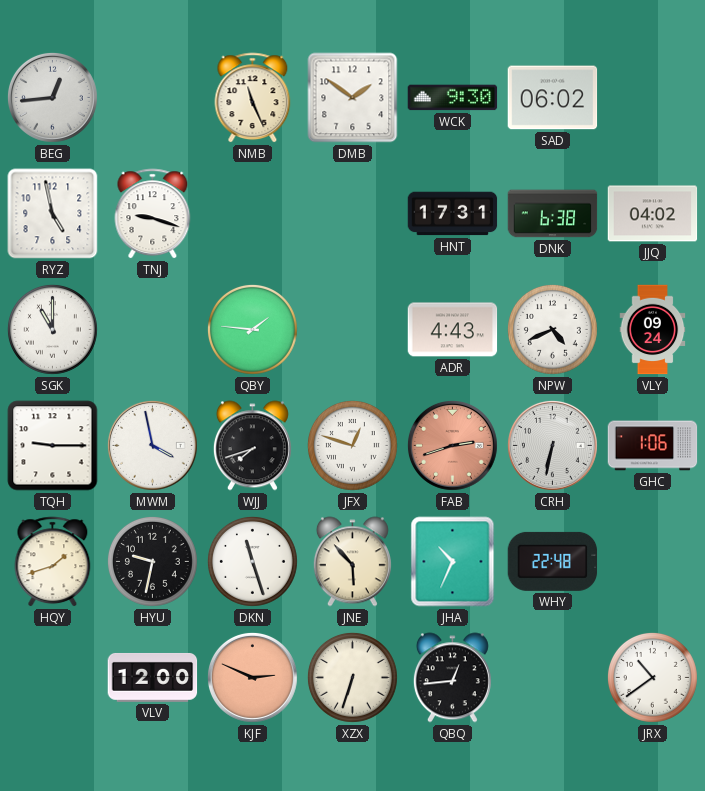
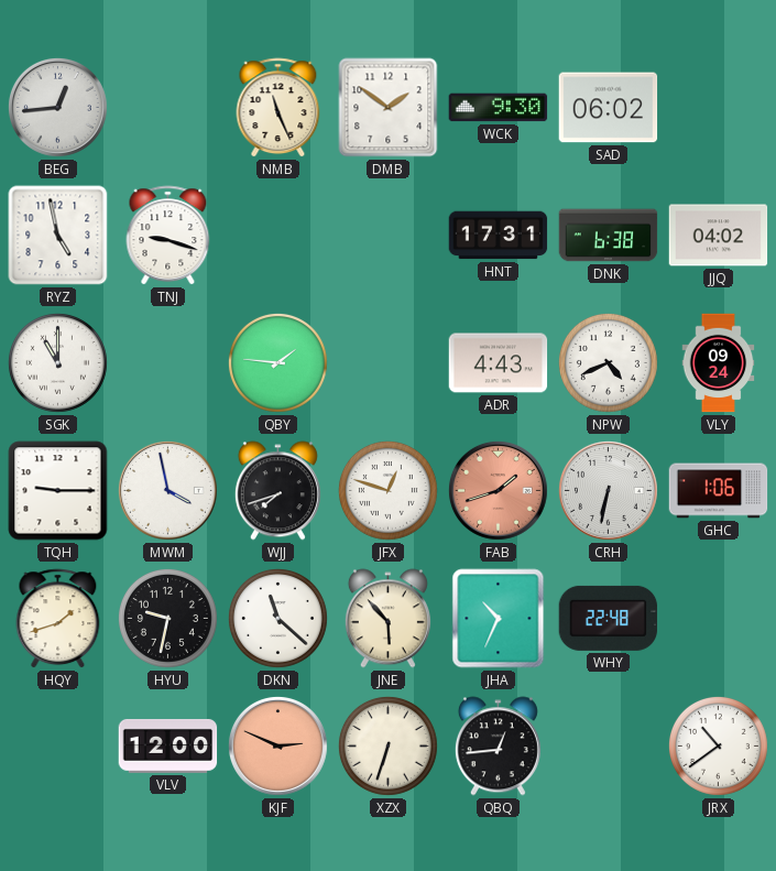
FAB: 2:42 -> 1:42 (498, 490)
DKN: 11:27 -> 11:22 (277, 618)
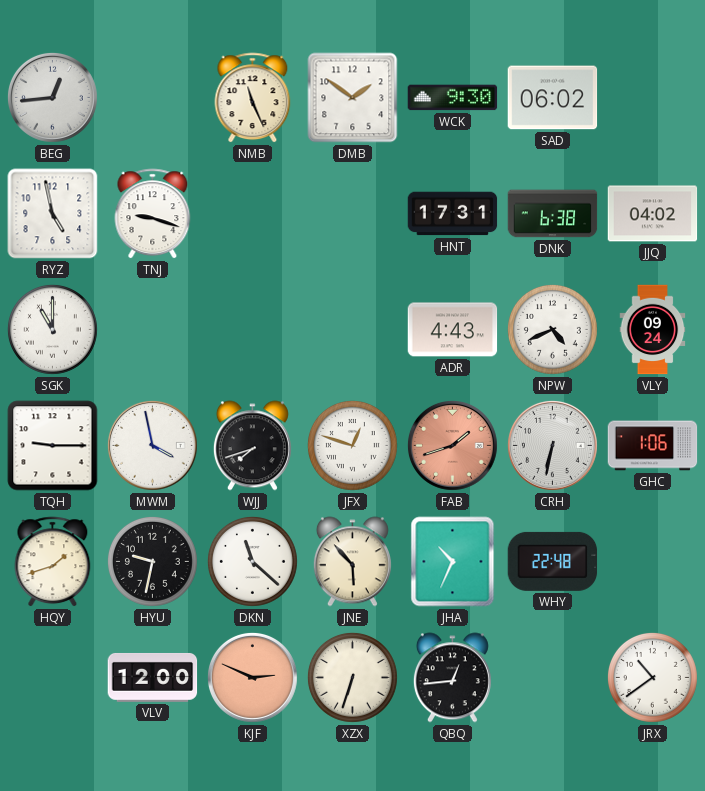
QBY: 1:46 -> none (277, 362)
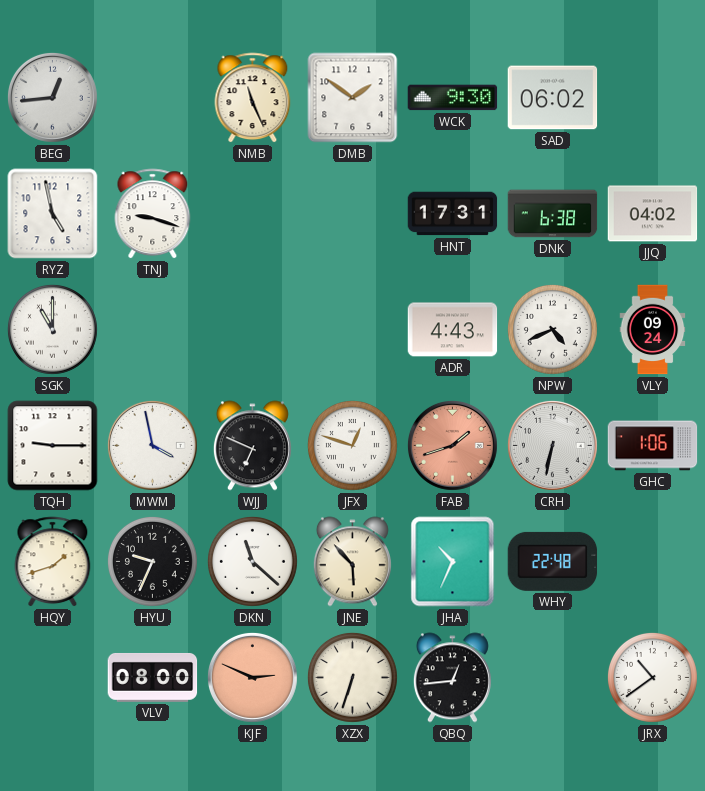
WJJ: 7:42 -> 6:49 (252, 446)
HYU: 9:32 -> 9:34 (152, 561)
VLV: 12:00 -> 08:00 (153, 677)
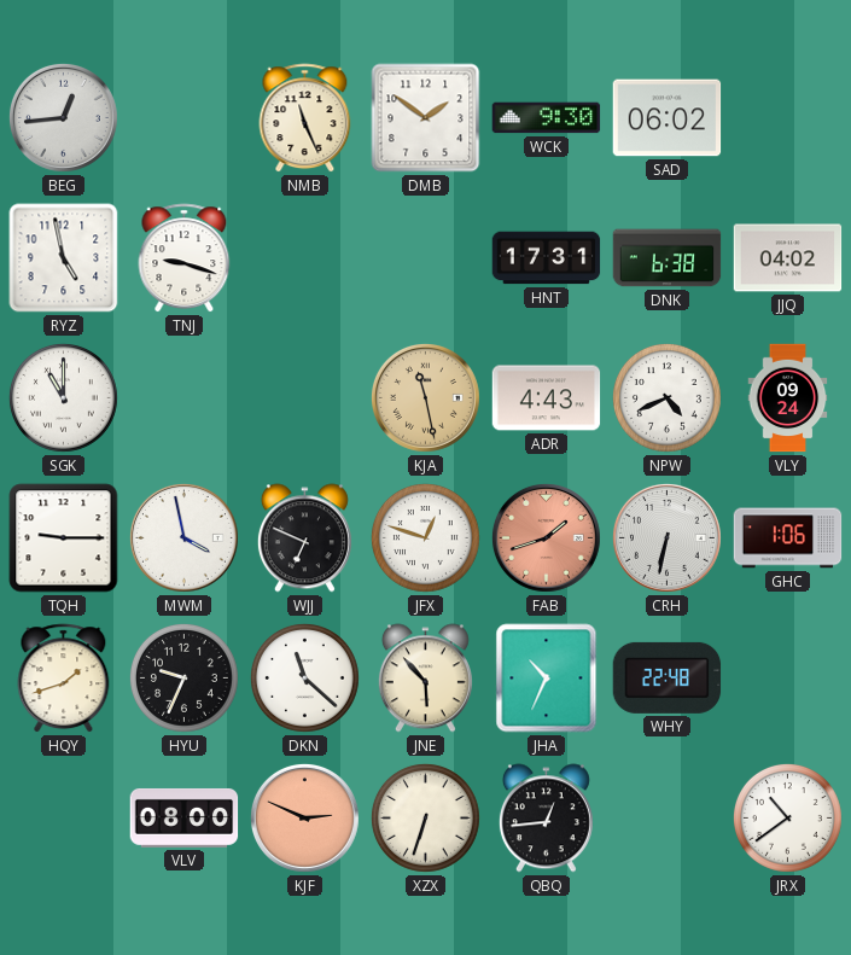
KJA: none -> 11:28 (425, 397)
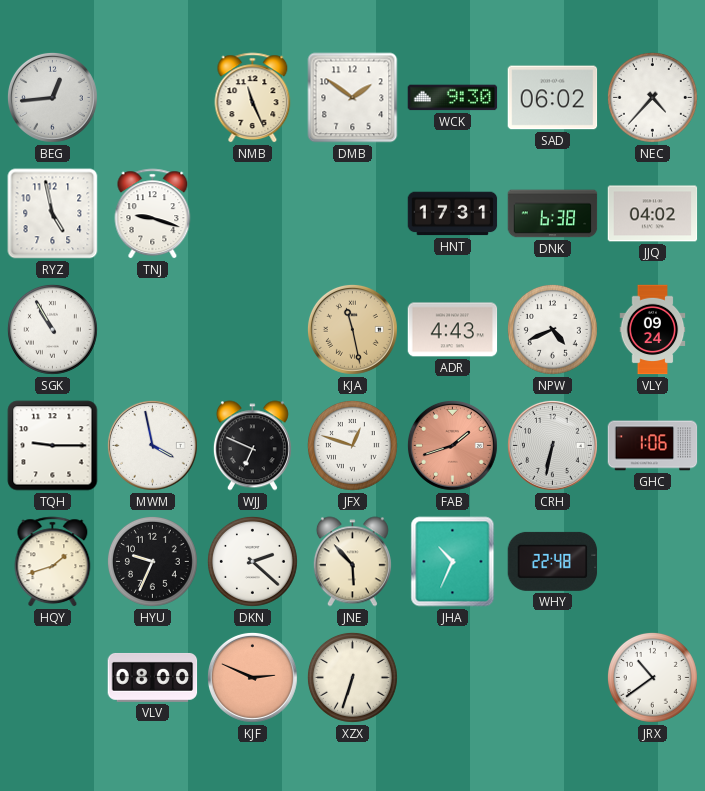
NEC: none -> 4:37 (652, 97)
SGK: 11:00 -> 10:55 (52, 329)
DKN: 11:22 -> 2:22 (252, 561)
QBQ: 12:44 -> none (546, 819)
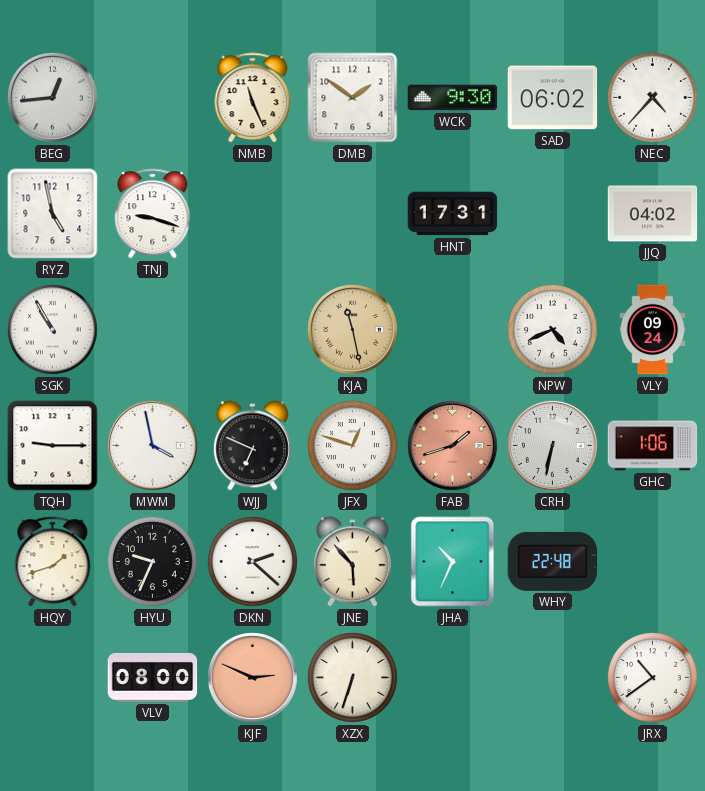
DNK: 6:38 -> none (553, 214)
ADR: 4:43 -> none (453, 330)
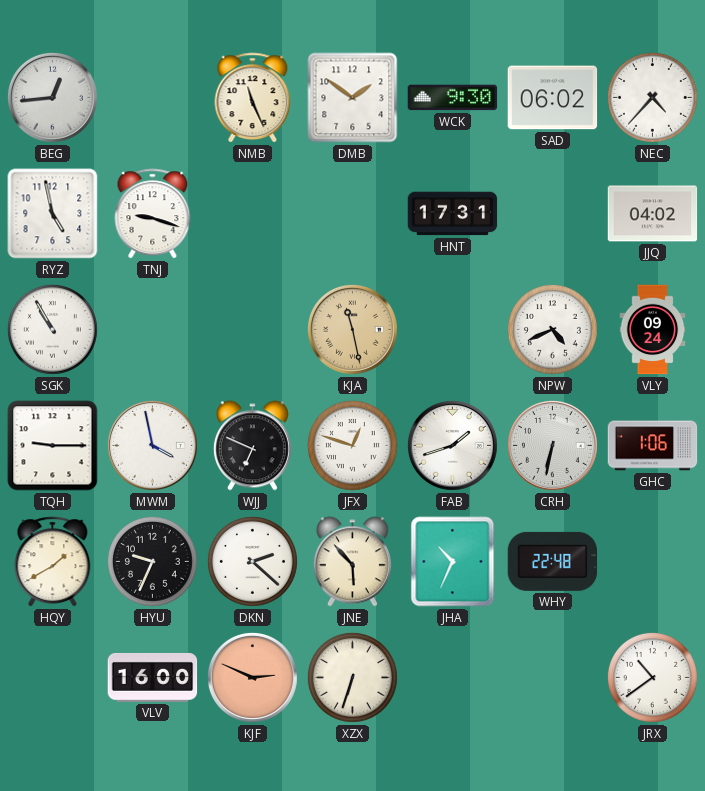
FAB dial: salmon -> white (452, 445)
HQY: 1:42 -> 1:40 (53, 562)
VLV: 08:00 -> 16:00 (153, 677)
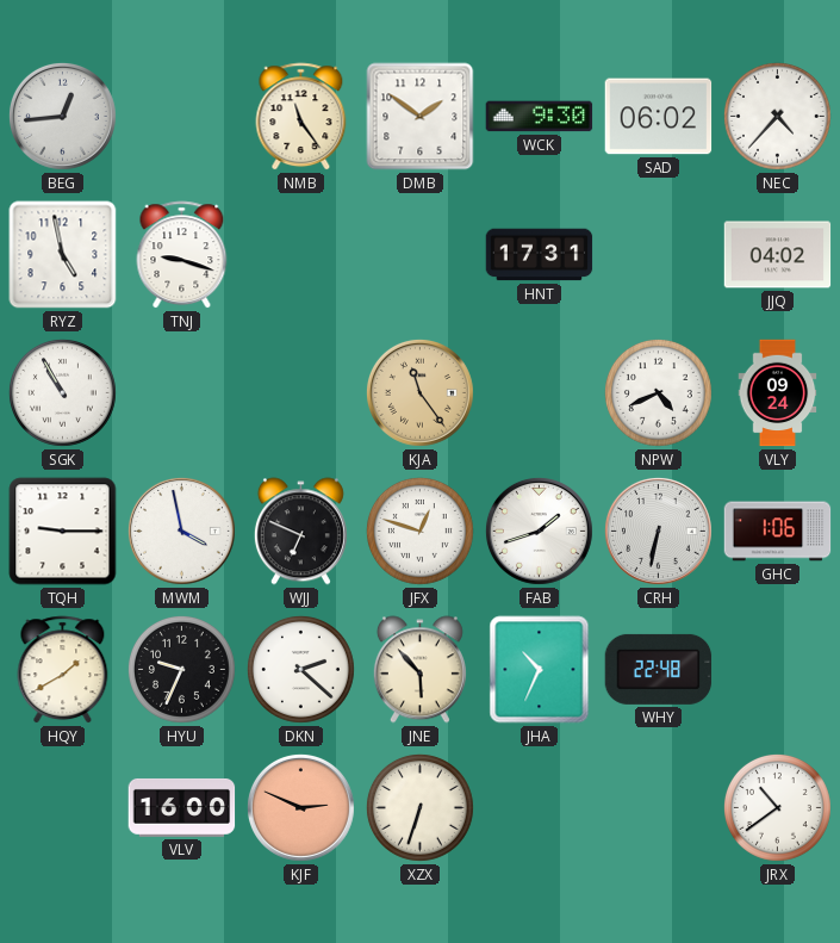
NMB: 11:26 -> 11:24 (301, 117)
KJA: 11:28 -> 11:24 (419, 392)
